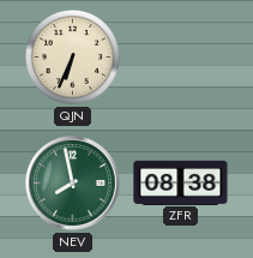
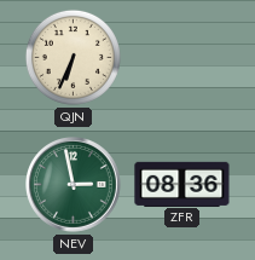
NEV: 7:58 -> 2:58 (74, 185)
ZFR: 08:38 -> 08:36 (182, 184)
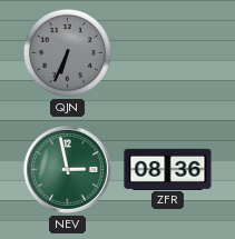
QJN dial: cream -> grey (67, 52)
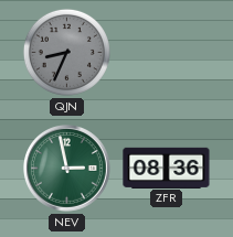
QJN: 6:34 -> 8:34 (66, 52)
